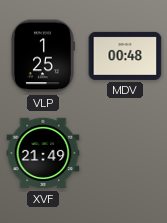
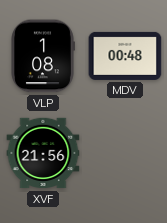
VLP: 1:25 -> 1:08 (43, 56)
XVF: 21:49 -> 21:56 (43, 153)
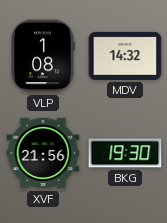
MDV: 00:48 -> 14:32 (125, 56)
BKG: none -> 19:30 (125, 153)
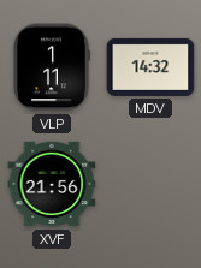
VLP: 1:08 -> 1:11 (52, 67)
BKG: 19:30 -> none (125, 153)
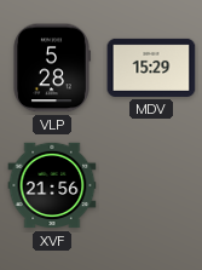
VLP: 1:11 -> 5:28 (52, 68)
MDV: 14:32 -> 15:29 (151, 68)
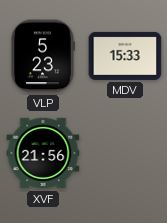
VLP: 5:28 -> 5:23 (43, 56)
MDV: 15:29 -> 15:33 (125, 56)
